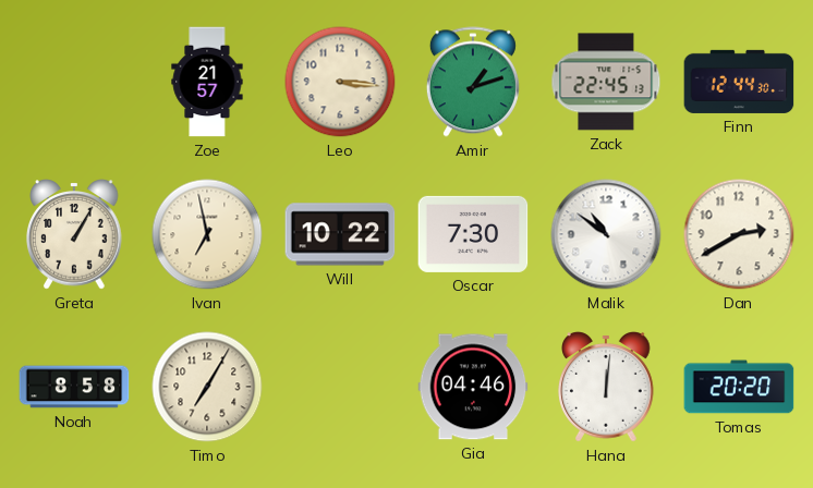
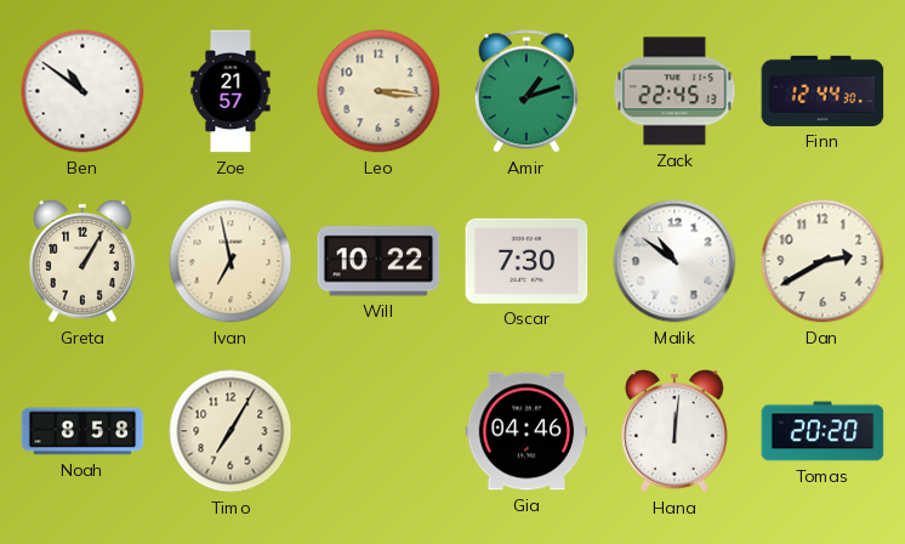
Ben: none -> 10:51 (82, 91)
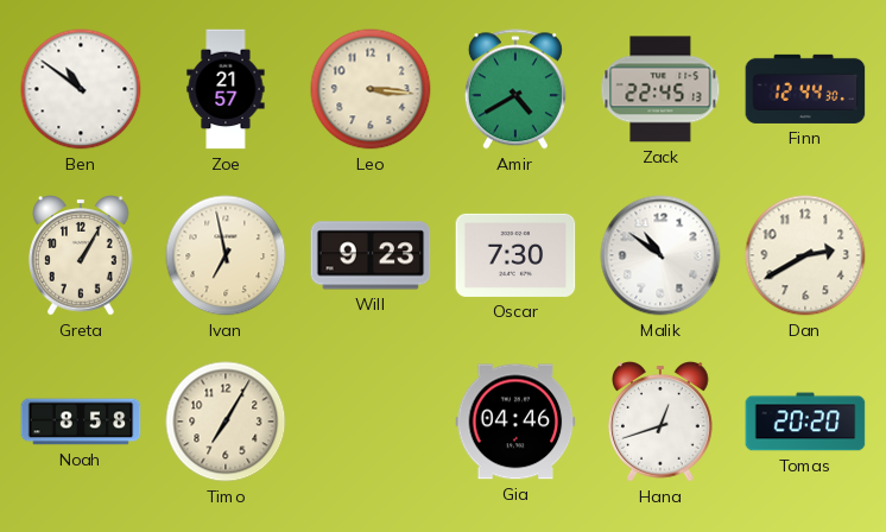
Amir: 1:12 -> 4:40 (515, 89)
Will: 10:22 -> 9:23 (371, 255)
Hana: 12:01 -> 12:42 (662, 422)
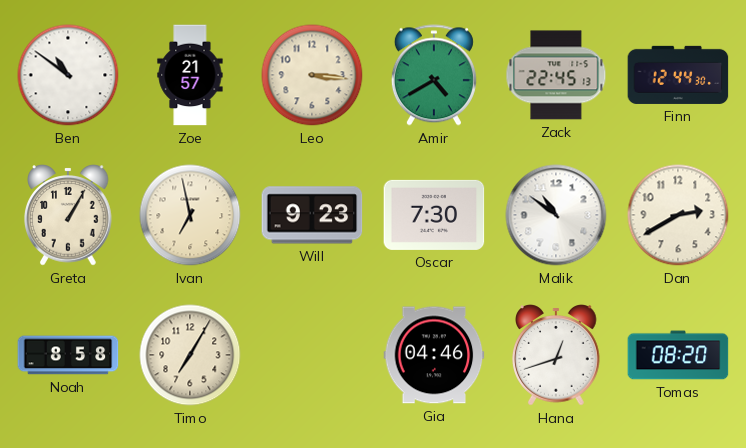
Tomas: 20:20 -> 08:20 (678, 355)
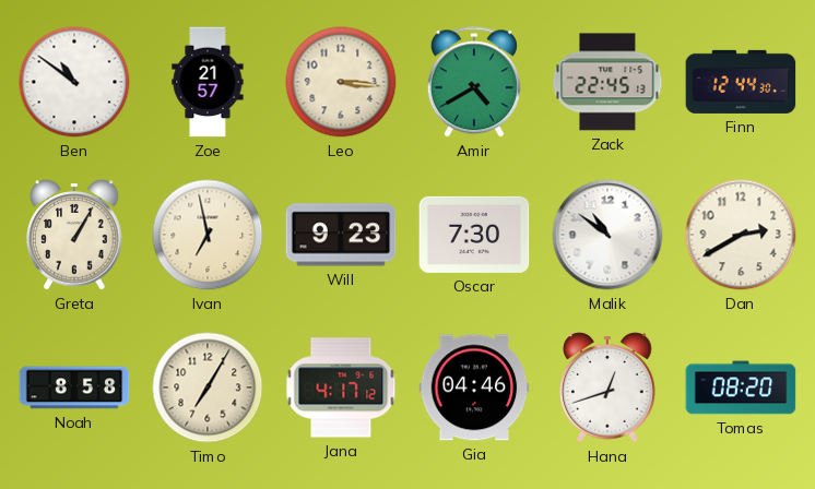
Jana: none -> 4:17 (341, 387)
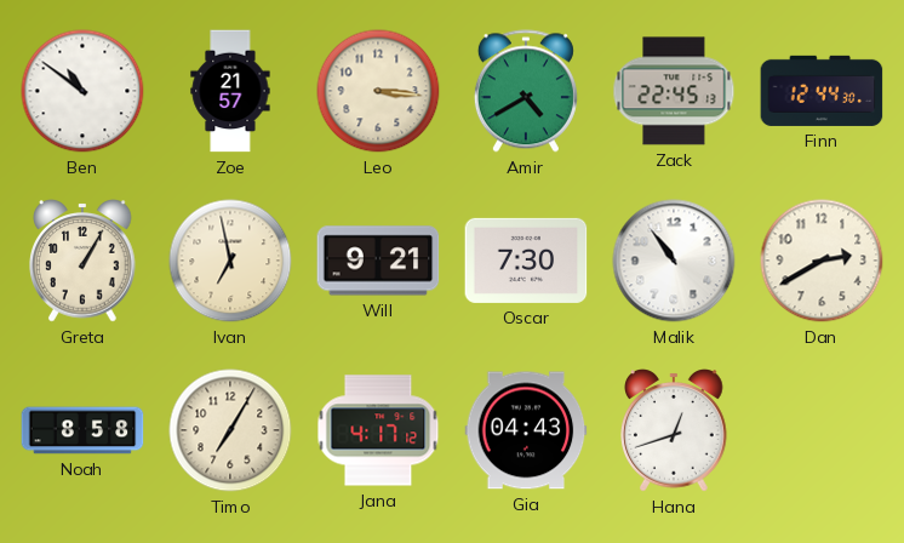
Will: 9:23 -> 9:21 (378, 261)
Malik: 10:51 -> 10:54 (674, 261)
Gia: 04:46 -> 04:43 (526, 430)
Tomas: 08:20 -> none (741, 387)
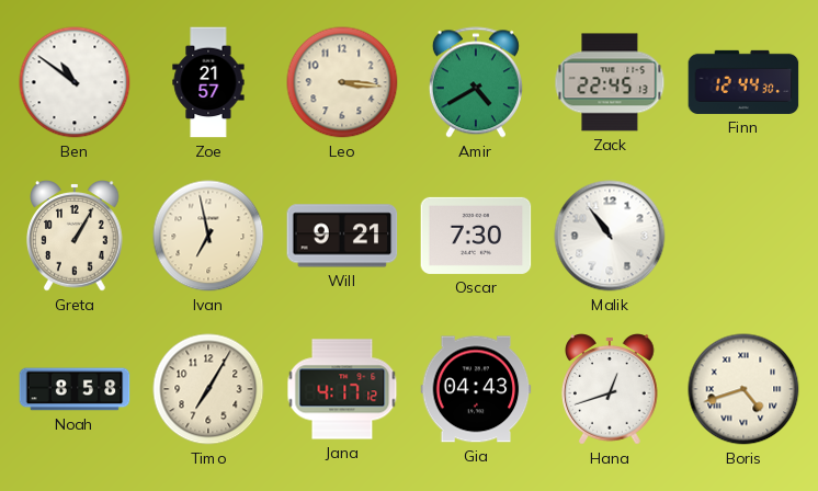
Dan: 2:40 -> none (822, 261)
Boris: none -> 4:42 (743, 389)
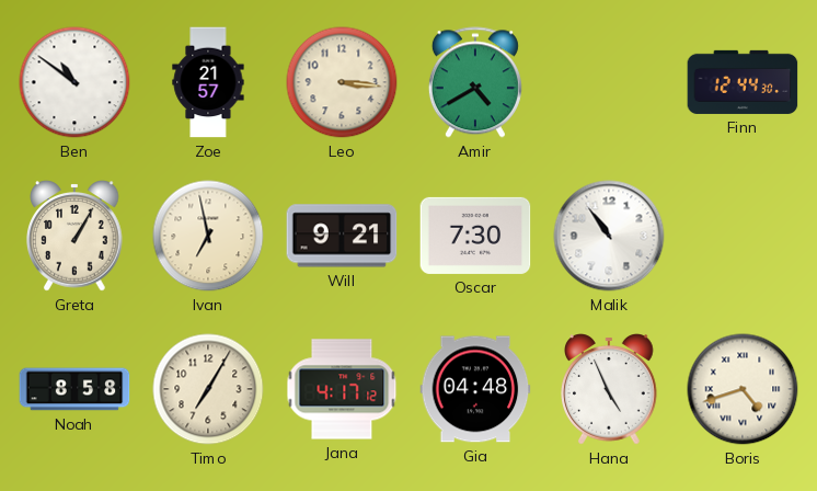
Zack: 22:45 -> none (610, 82)
Gia: 04:43 -> 04:48 (475, 389)
Hana: 12:42 -> 4:56 (610, 389)
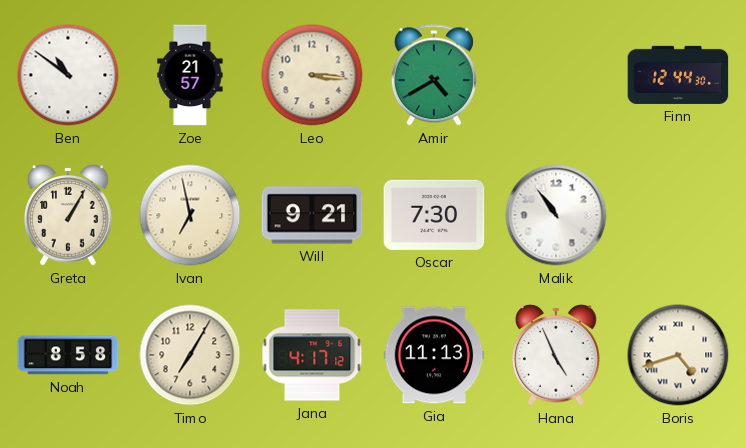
Gia: 04:48 -> 11:13 (434, 355)
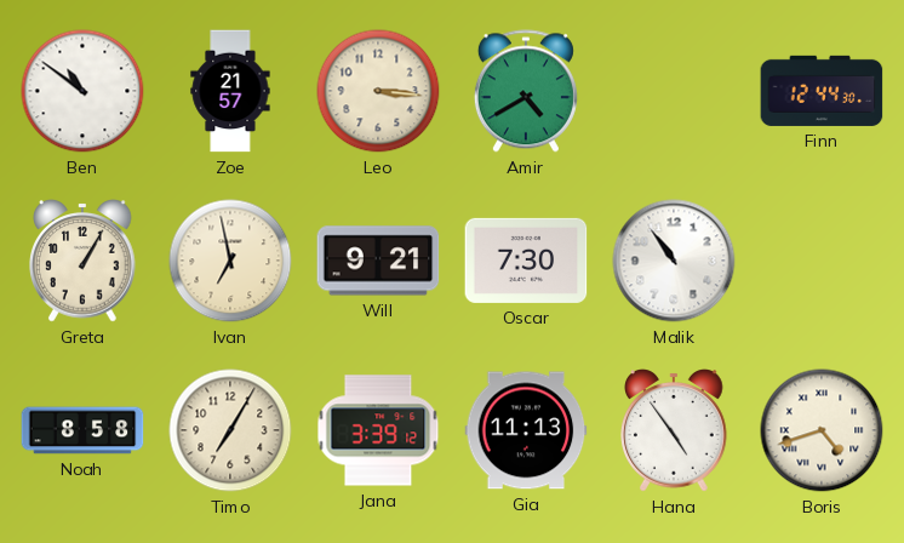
Jana: 4:17 -> 3:39 (378, 430)
Hana: 4:56 -> 4:54 (675, 430)
